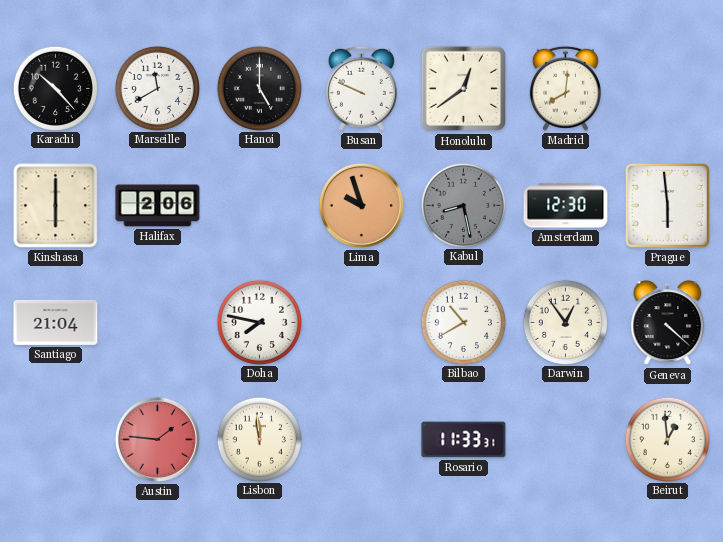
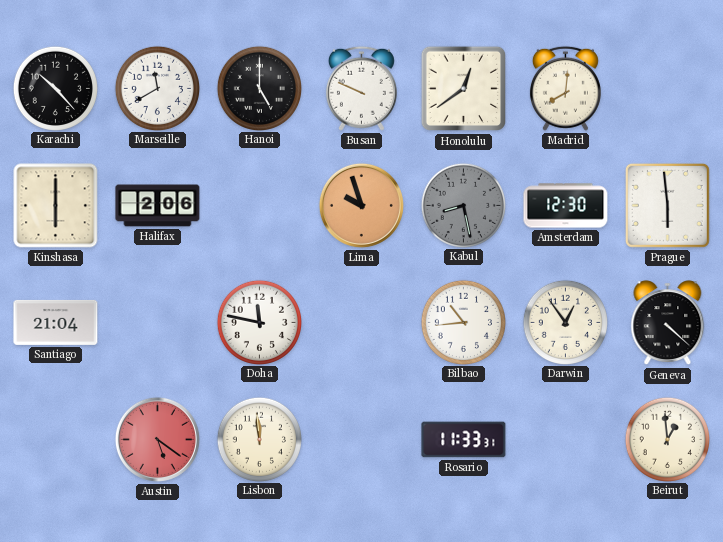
Doha: 7:47 -> 11:47 (259, 322)
Bilbao: 10:40 -> 10:44 (463, 322)
Austin: 1:46 -> 5:21 (157, 439)
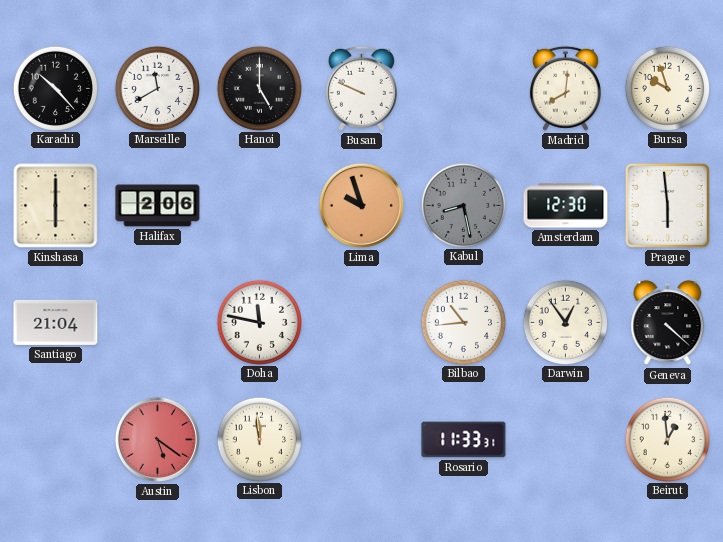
Honolulu: 12:39 -> none (464, 89)
Bursa: none -> 9:57 (667, 88)
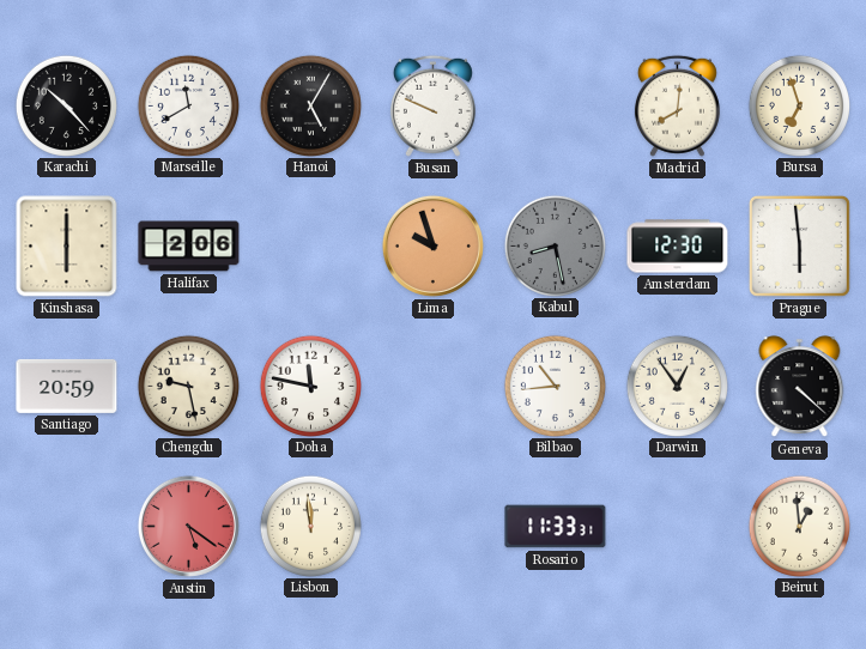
Hanoi: 5:00 -> 5:05 (310, 105)
Bursa: 9:57 -> 6:57 (799, 105)
Santiago: 21:04 -> 20:59 (67, 386)
Chengdu: none -> 9:28 (188, 386)
